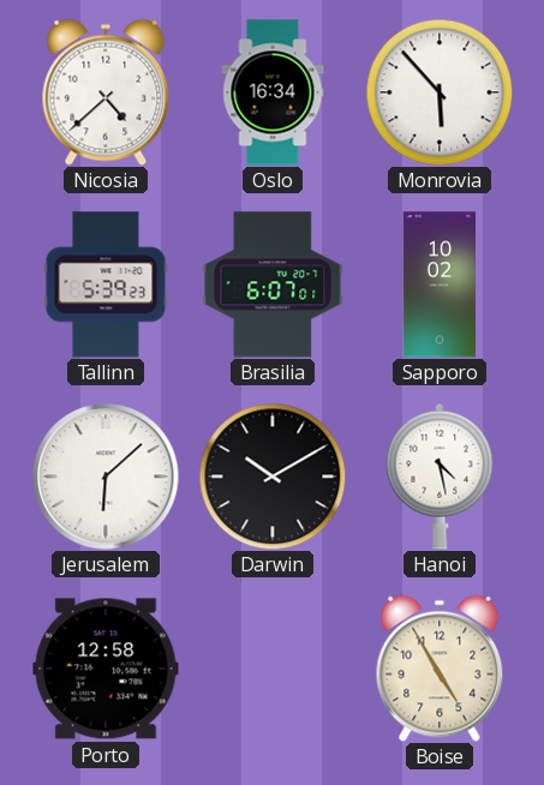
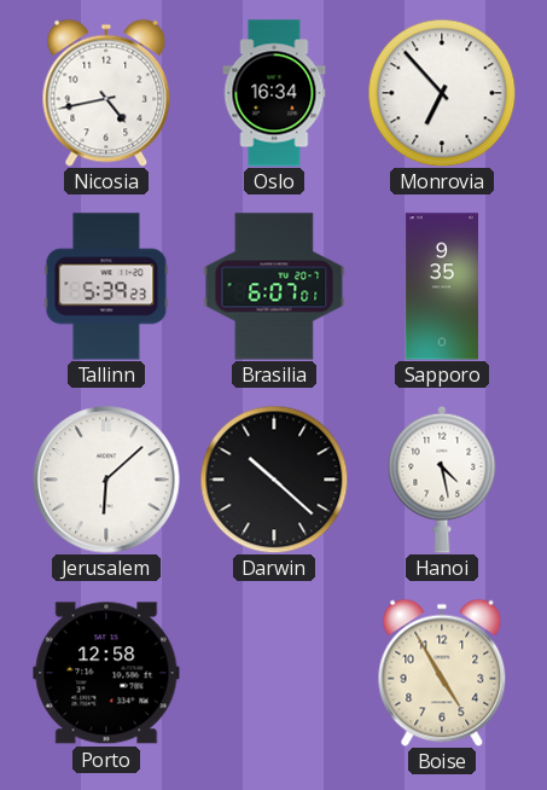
Nicosia: 4:38 -> 4:43 (106, 93)
Monrovia: 5:53 -> 6:53 (442, 93)
Sapporo: 10:02 -> 9:35 (441, 286)
Darwin: 10:10 -> 10:22 (274, 480)
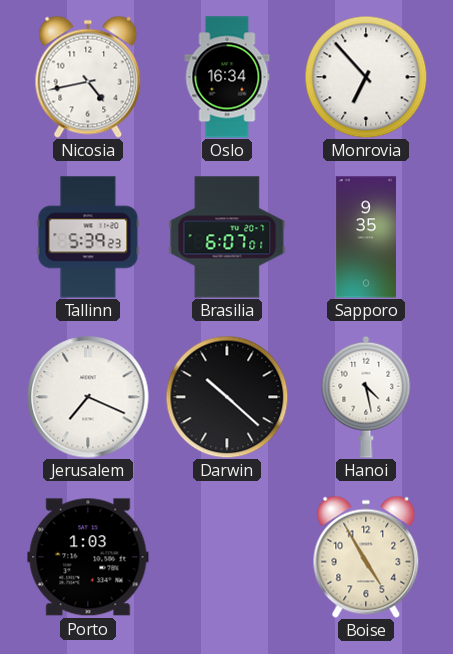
Jerusalem: 6:08 -> 7:19 (88, 397)
Porto: 12:58 -> 1:03 (88, 557)
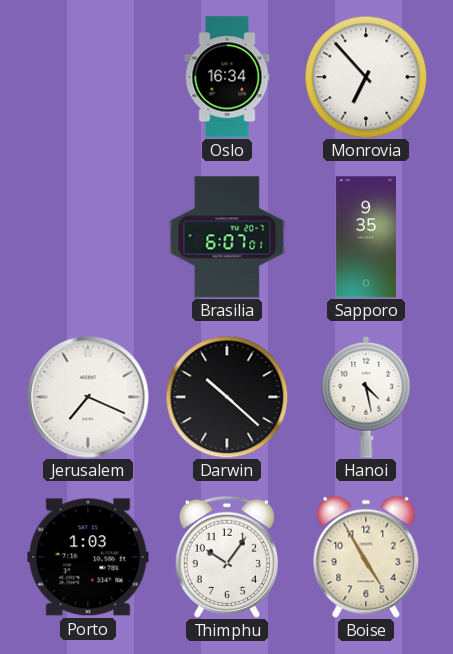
Nicosia: 4:43 -> none (88, 77)
Tallinn: 5:39 -> none (88, 237)
Thimphu: none -> 10:06 (227, 556)
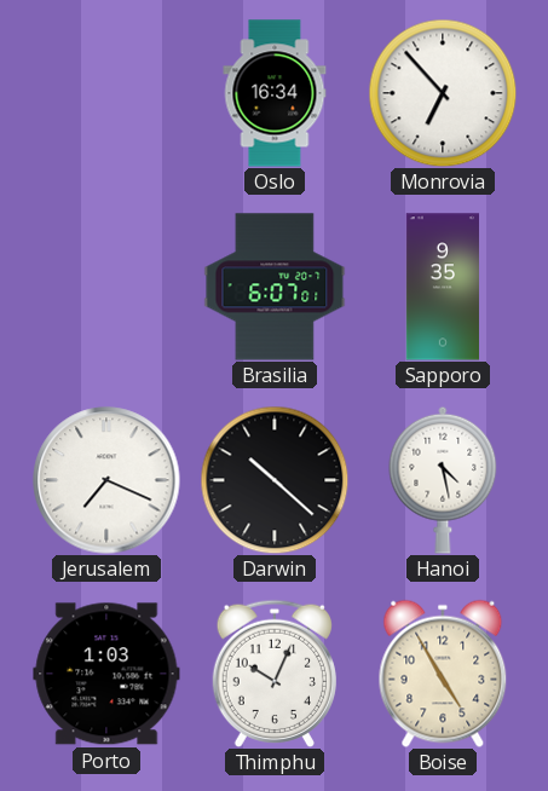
Thimphu: 10:06 -> 10:04 (275, 672)
